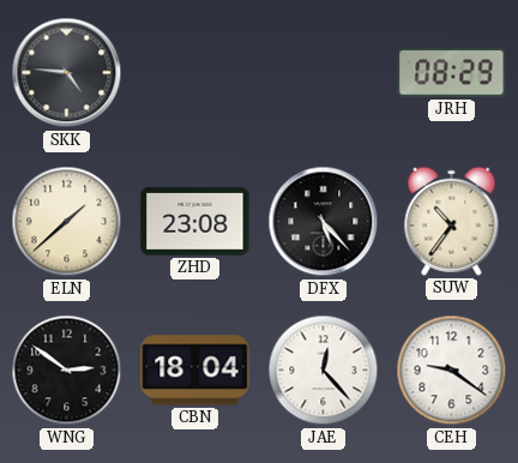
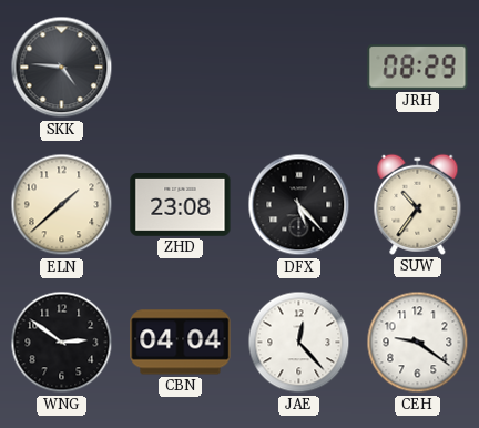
CBN: 18:04 -> 04:04 (181, 343)
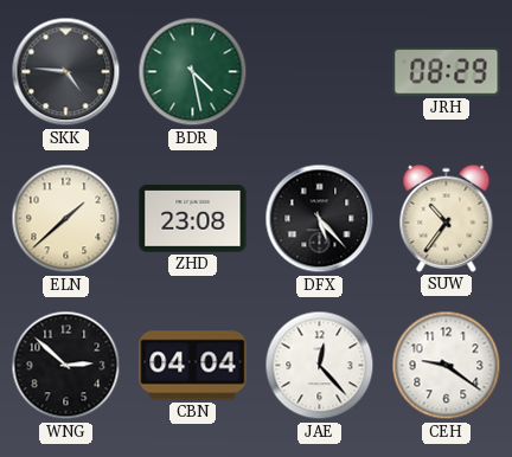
BDR: none -> 4:28 (193, 72)
WNG: 2:51 -> 2:52 (66, 366)
